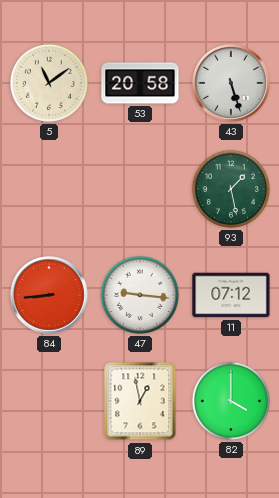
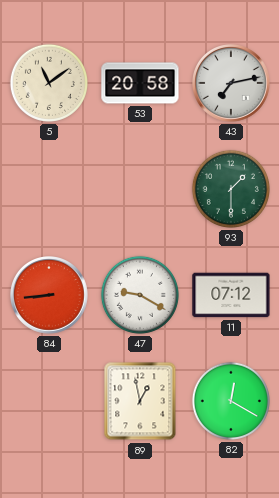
43: 5:27 -> 7:13 (232, 84)
93: 1:28 -> 1:30 (231, 189)
47: 9:16 -> 9:20 (140, 295)
82: 4:00 -> 12:20 (231, 401)
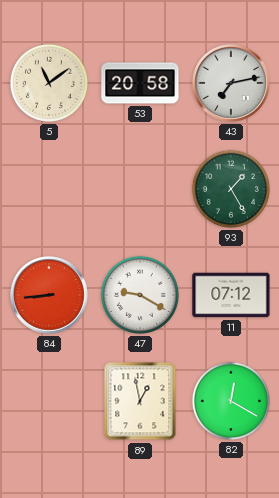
93: 1:30 -> 1:25 (231, 189)
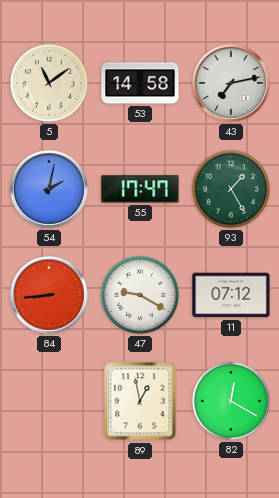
53: 20:58 -> 14:58 (140, 83)
54: none -> 2:02 (50, 190)
55: none -> 17:47 (140, 189)
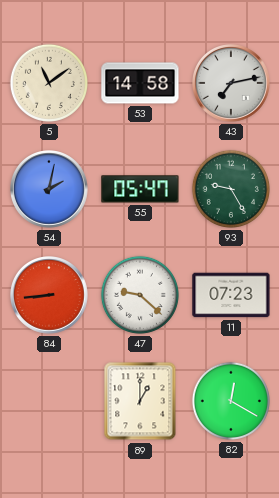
55: 17:47 -> 05:47 (140, 189)
93: 1:25 -> 9:25 (231, 189)
47: 9:20 -> 9:22 (140, 295)
11: 07:12 -> 07:23 (231, 295)
89: 12:58 -> 1:00 (140, 401)
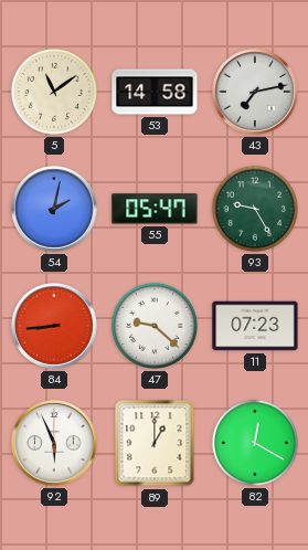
92: none -> 5:56 (55, 444)
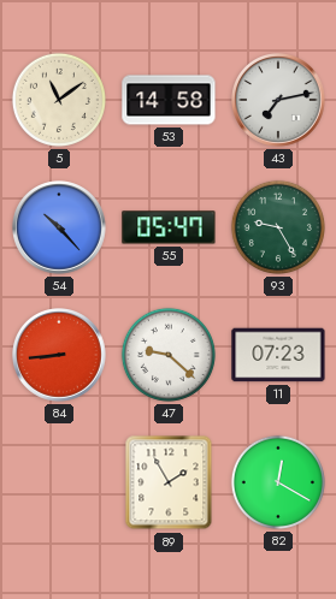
54: 2:02 -> 10:23 (60, 229)
92: 5:56 -> none (55, 444)
89: 1:00 -> 1:55 (169, 482)
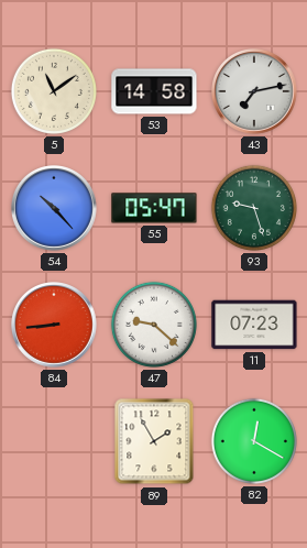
93: 9:25 -> 9:27 (254, 208)
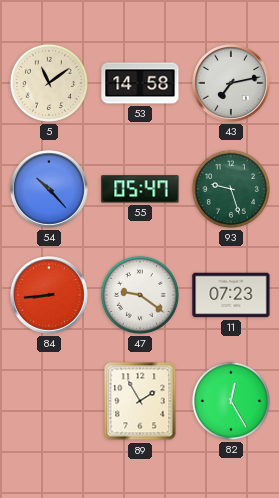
47: 9:22 -> 9:21 (140, 295)
82: 12:20 -> 12:25 (231, 401)
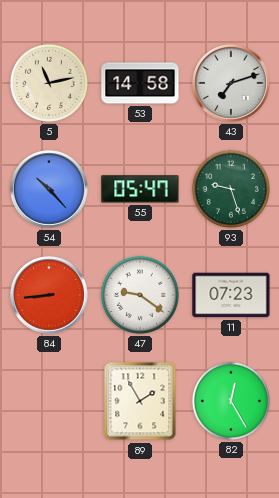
5: 11:09 -> 11:13 (49, 83)
43: 7:13 -> 7:12 (232, 84)
